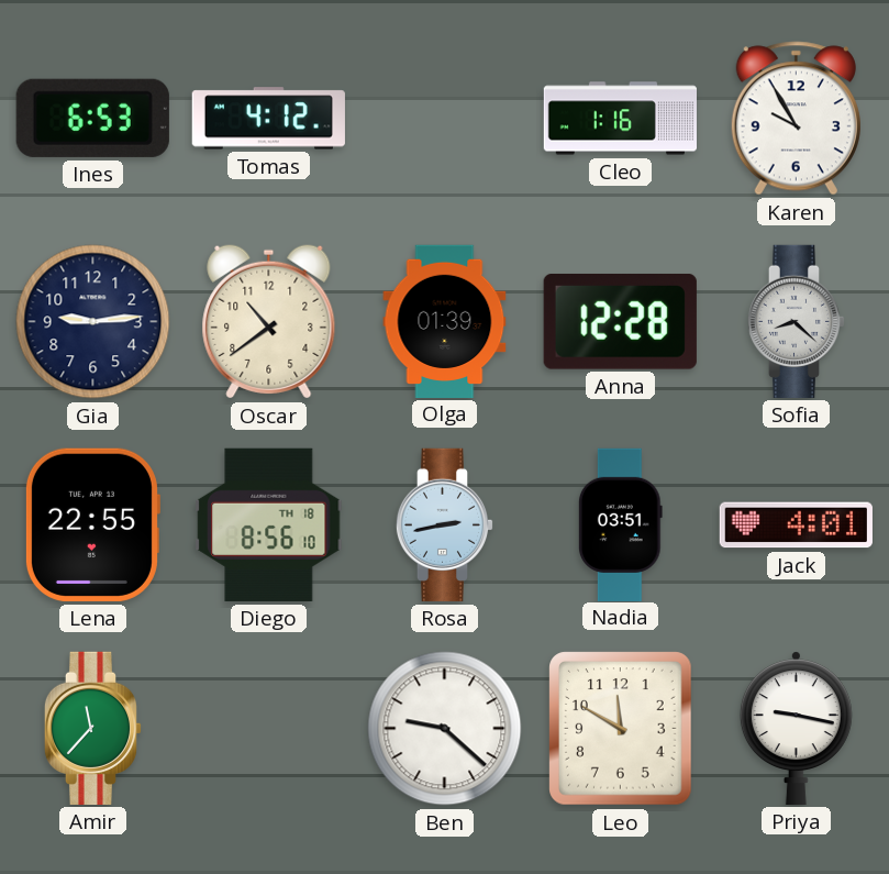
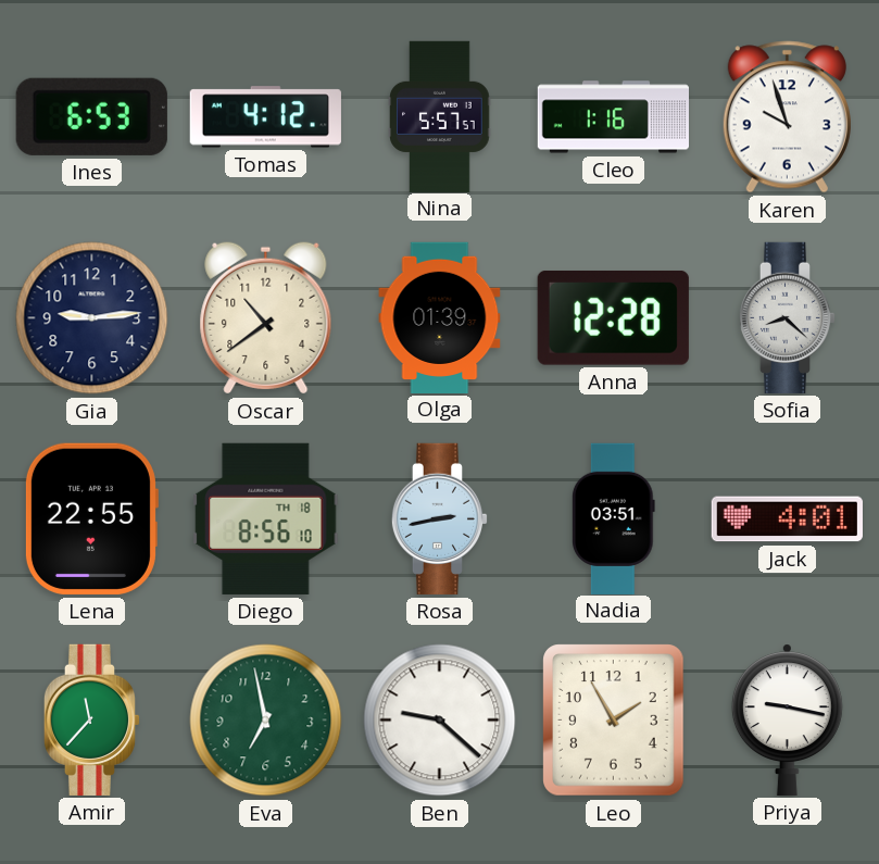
Nina: none -> 5:57 (440, 116)
Karen: 9:55 -> 9:57 (787, 117)
Eva: none -> 6:58 (266, 721)
Leo: 11:50 -> 1:55 (614, 721)
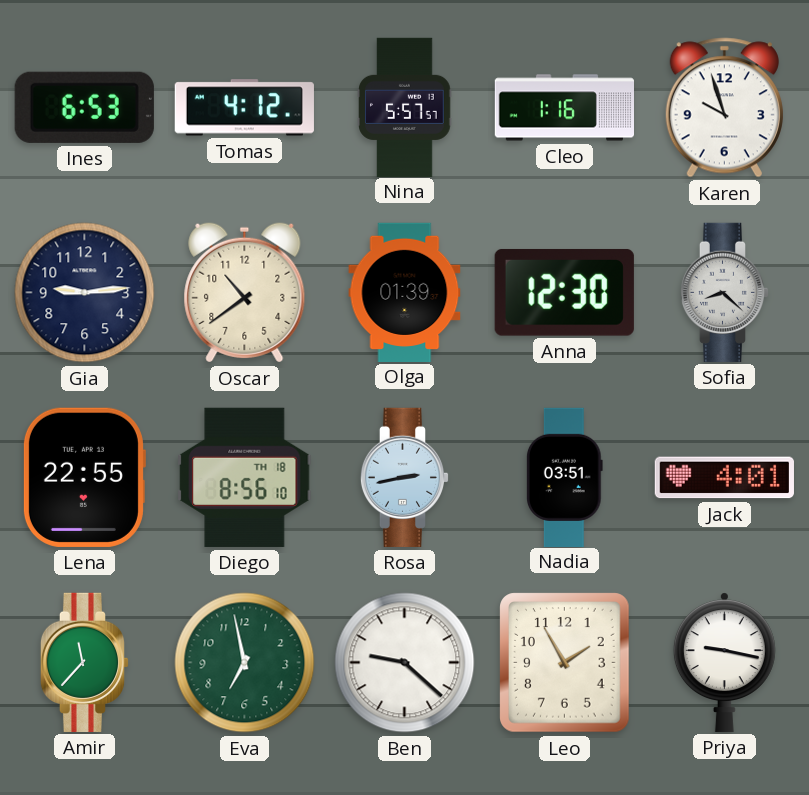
Anna: 12:28 -> 12:30 (564, 292)
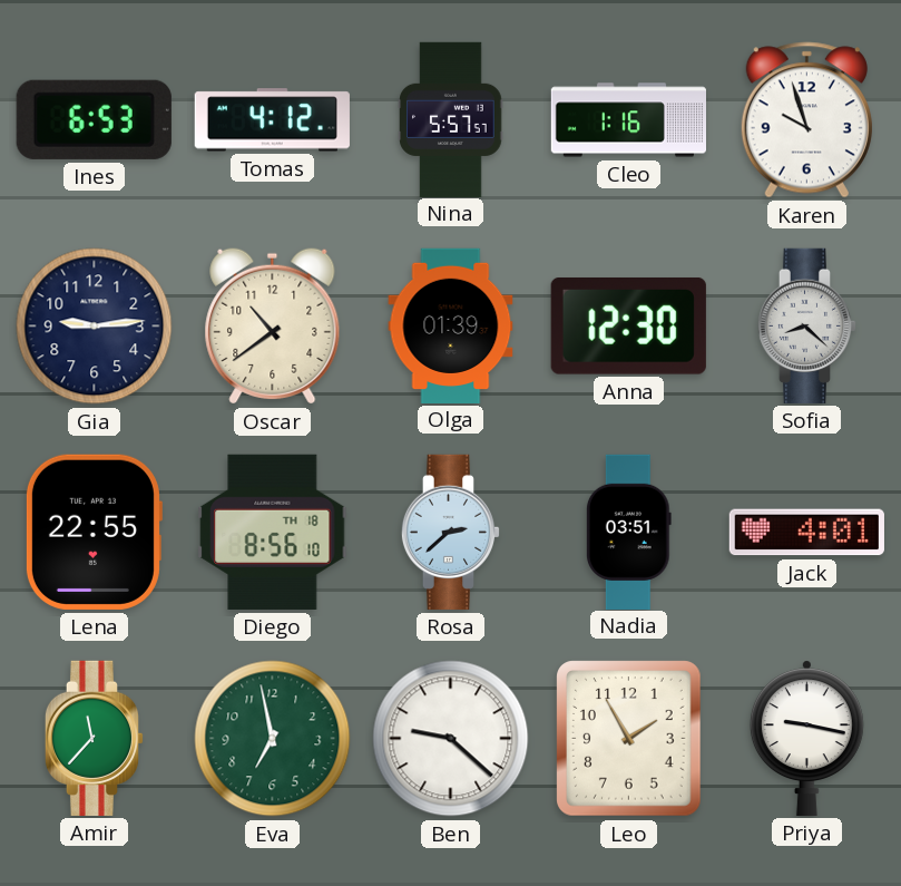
Rosa: 2:43 -> 2:38 (451, 532)
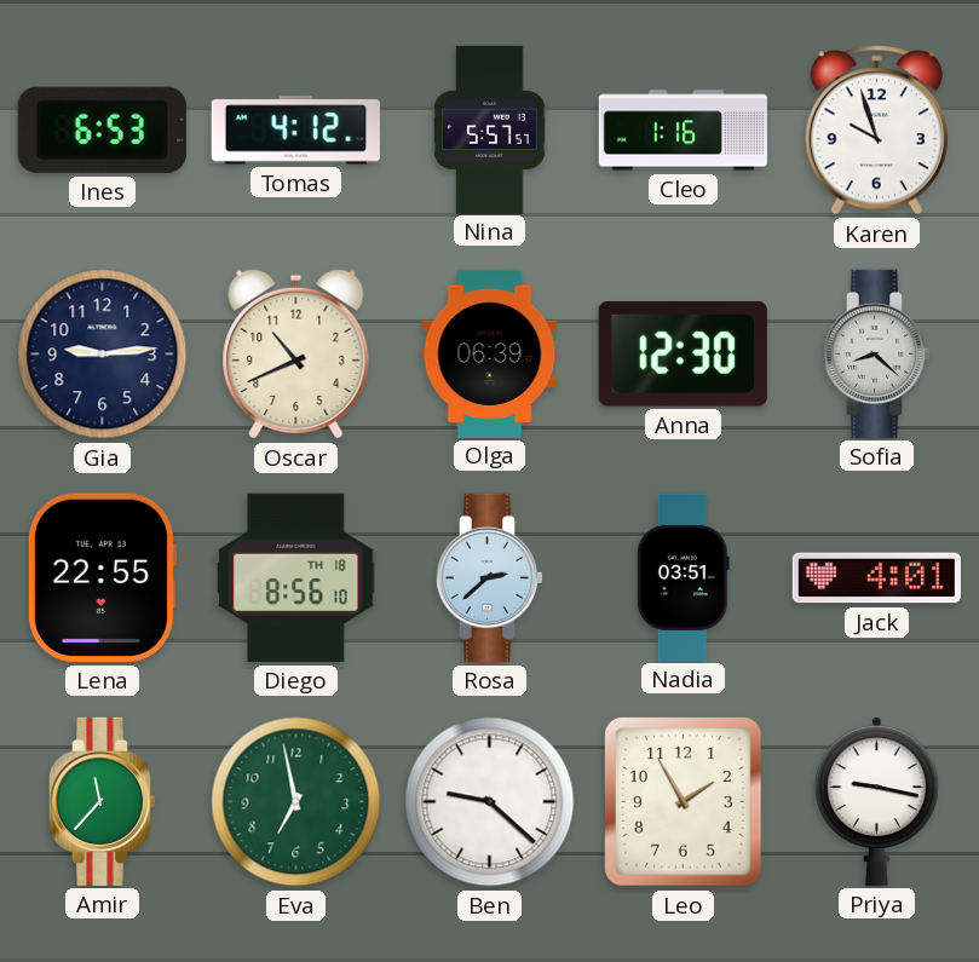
Oscar: 10:39 -> 10:41 (296, 355)
Olga: 01:39 -> 06:39 (490, 353)
